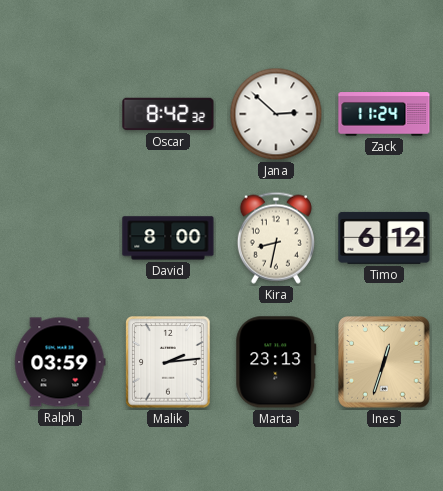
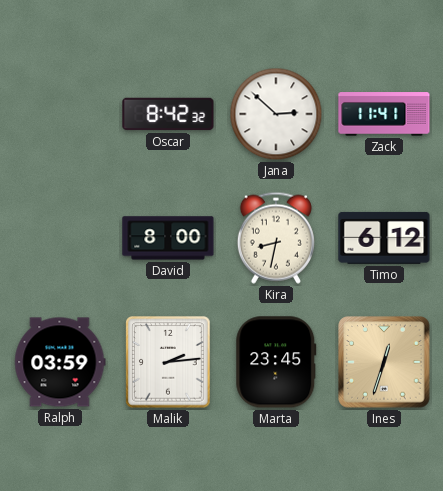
Zack: 11:24 -> 11:41 (384, 114)
Marta: 23:13 -> 23:45 (276, 362)
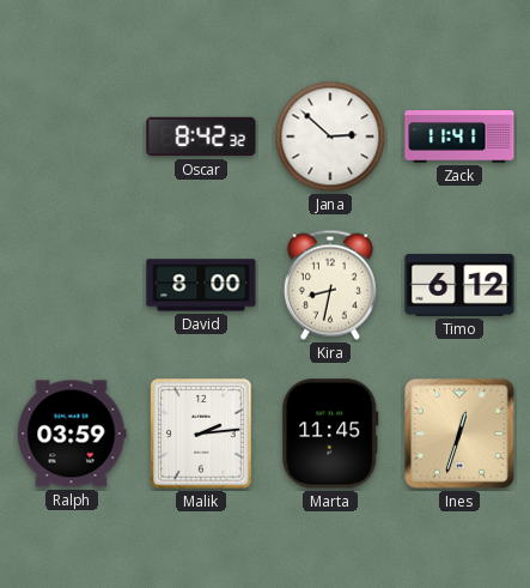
Marta: 23:45 -> 11:45 (330, 434)
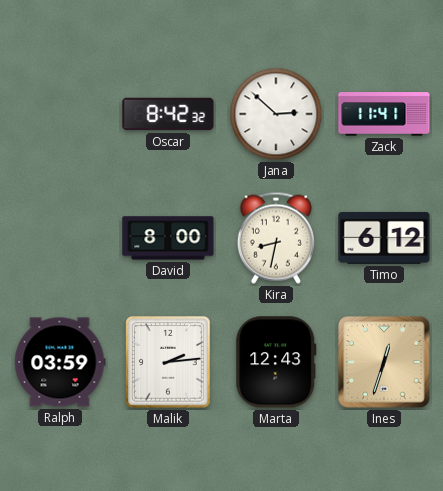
Marta: 11:45 -> 12:43 (276, 362)
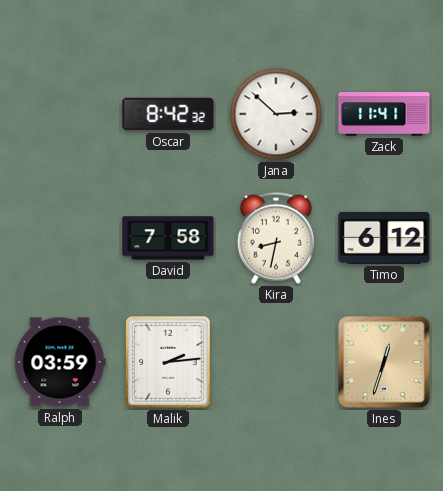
David: 8:00 -> 7:58 (168, 238)
Marta: 12:43 -> none (276, 362)
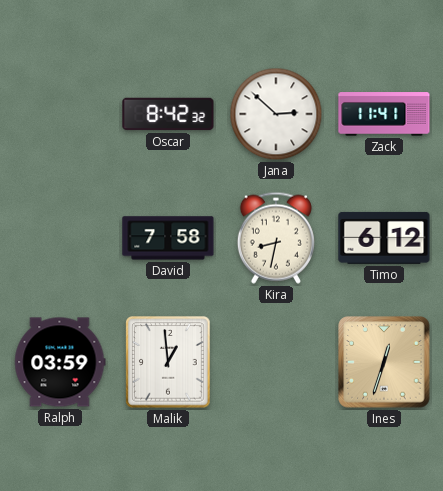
Malik: 2:14 -> 12:59 (168, 362)
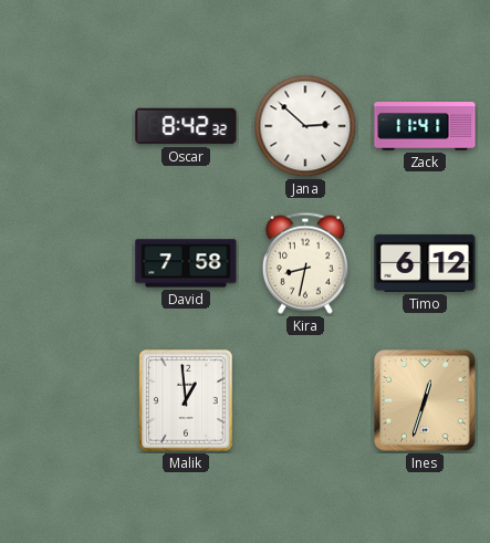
Ralph: 03:59 -> none (60, 362)
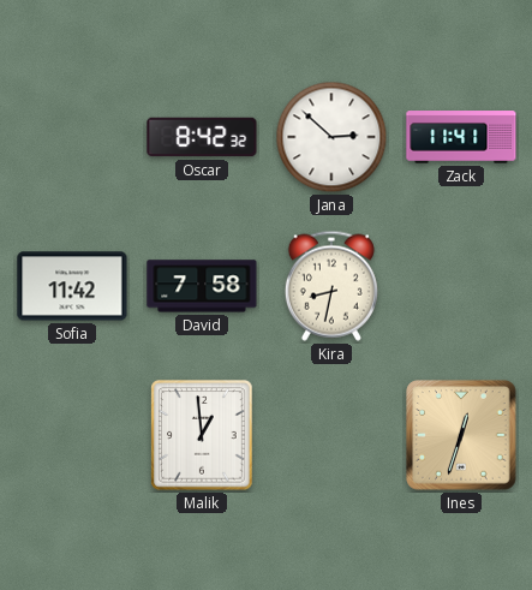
Sofia: none -> 11:42 (72, 286)
Timo: 6:12 -> none (425, 263)
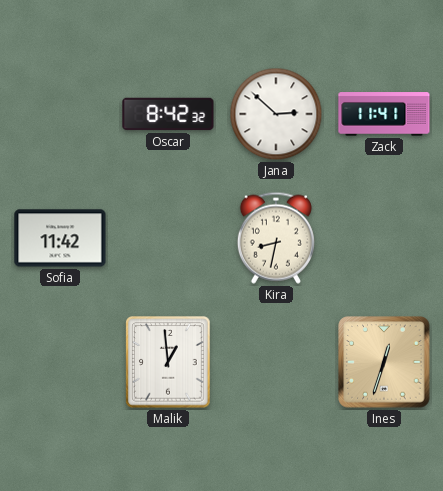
David: 7:58 -> none (202, 286)
